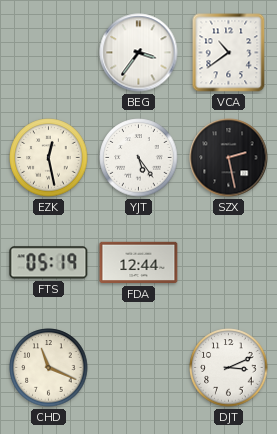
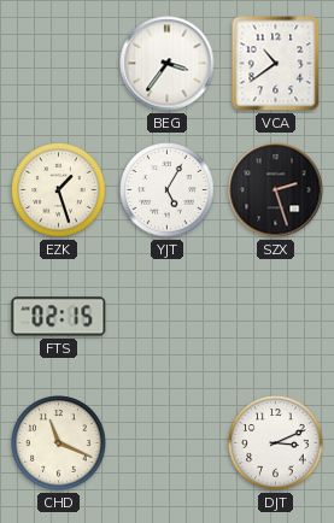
EZK: 12:28 -> 1:27 (59, 190)
YJT: 5:24 -> 5:05 (168, 190)
SZX: 2:28 -> 2:27 (276, 190)
FTS: 05:19 -> 02:15 (59, 317)
FDA: 12:44 -> none (139, 263)
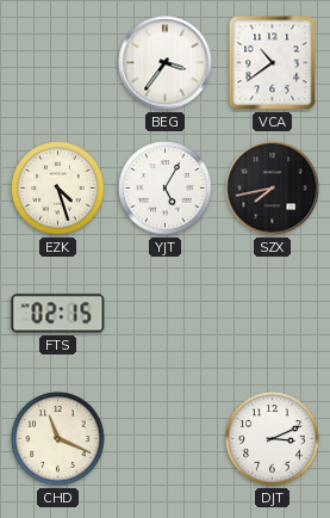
EZK: 1:27 -> 4:27 (58, 189)
SZX: 2:27 -> 7:43 (273, 189)
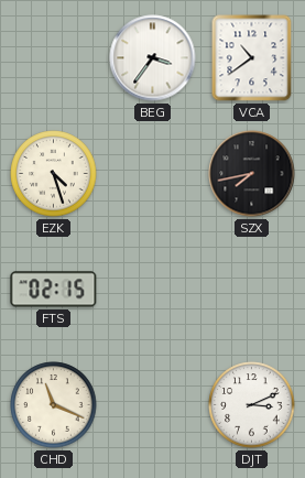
YJT: 5:05 -> none (166, 189)
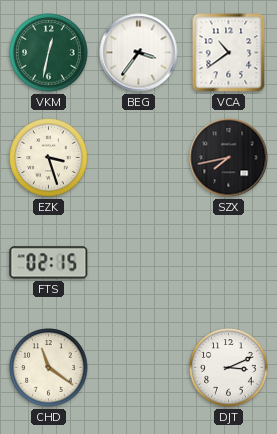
VKM: none -> 12:32 (49, 53)
EZK: 4:27 -> 3:27 (49, 158)
CHD: 11:19 -> 11:21 (49, 368)
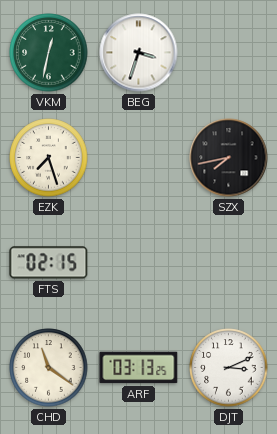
BEG: 3:36 -> 3:33 (139, 53)
VCA: 10:39 -> none (229, 53)
EZK: 3:27 -> 7:27 (49, 158)
ARF: none -> 03:13 (139, 368)
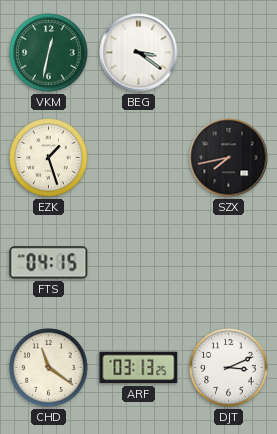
BEG: 3:33 -> 3:21 (139, 53)
EZK: 7:27 -> 1:27 (49, 158)
FTS: 02:15 -> 04:15 (49, 263)
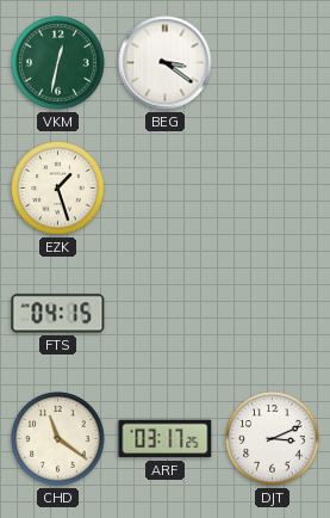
SZX: 7:43 -> none (229, 158)
ARF: 03:13 -> 03:17 (166, 439)
